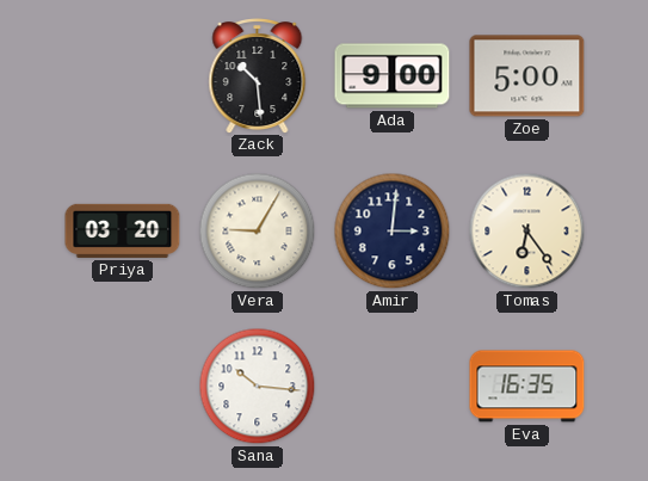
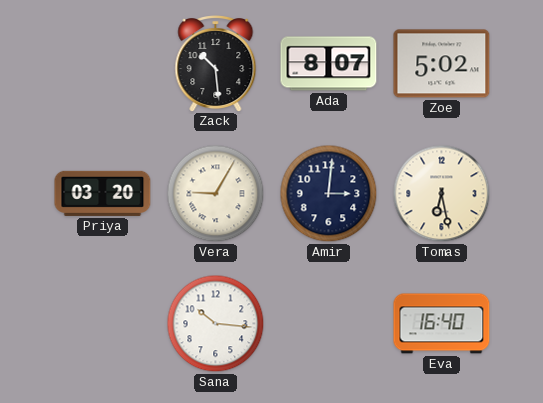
Ada: 9:00 -> 8:07 (329, 64)
Zoe: 5:00 -> 5:02 (442, 64)
Tomas: 6:24 -> 6:28 (442, 194)
Eva: 16:35 -> 16:40 (442, 324)
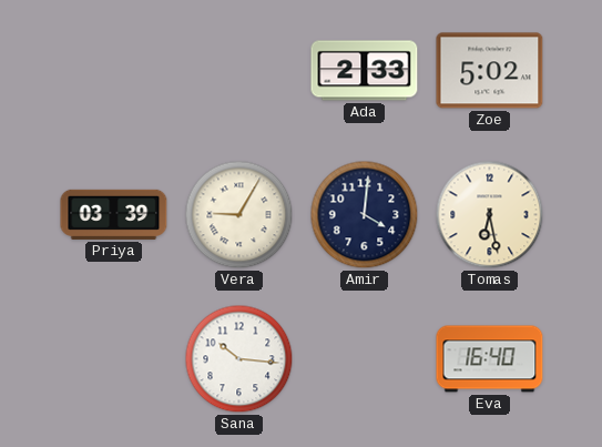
Zack: 10:29 -> none (216, 63)
Ada: 8:07 -> 2:33 (365, 71)
Priya: 03:20 -> 03:39 (114, 214)
Amir: 3:01 -> 4:01 (365, 215)
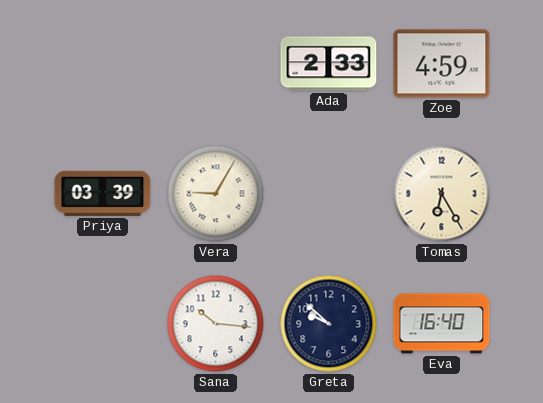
Zoe: 5:02 -> 4:59 (442, 64)
Amir: 4:01 -> none (365, 215)
Tomas: 6:28 -> 6:25 (442, 194)
Greta: none -> 9:52 (329, 324)
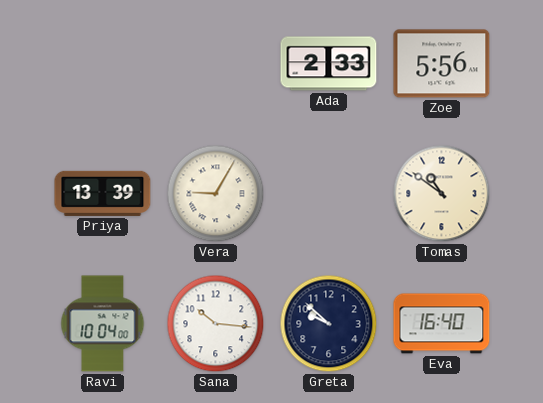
Zoe: 4:59 -> 5:56 (442, 64)
Priya: 03:39 -> 13:39 (103, 193)
Tomas: 6:25 -> 10:51 (442, 194)
Ravi: none -> 10:04 (103, 324)
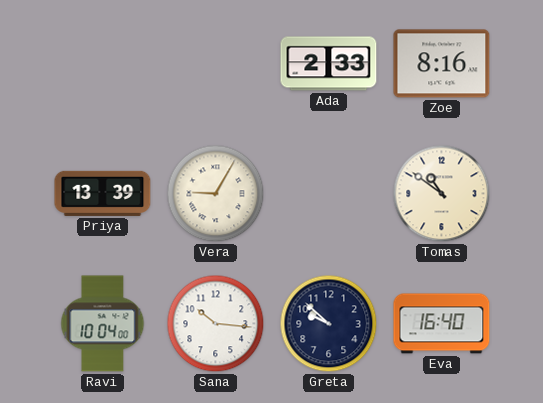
Zoe: 5:56 -> 8:16 (442, 64)
